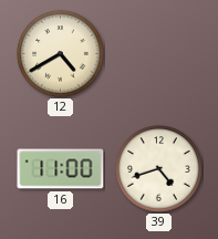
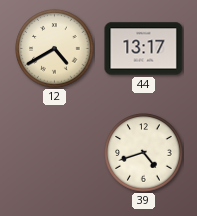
44: none -> 13:17 (144, 49)
16: 11:00 -> none (61, 169)
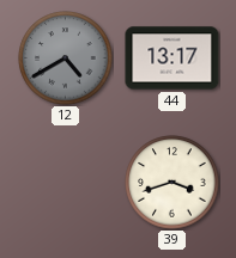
12 dial: cream -> grey (66, 59)
39: 4:42 -> 3:42 (173, 183)
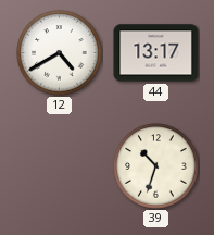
12 dial: grey -> white (60, 53)
39: 3:42 -> 10:33 (156, 166)
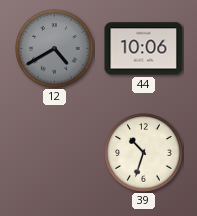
12 dial: white -> grey (55, 49)
44: 13:17 -> 10:06 (144, 49)
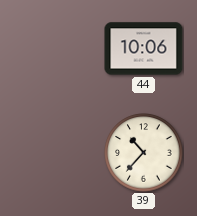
12: 4:40 -> none (55, 49)
39: 10:33 -> 10:37 (144, 153)
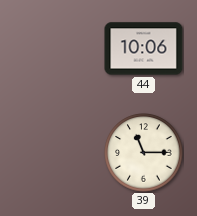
39: 10:37 -> 11:15 (144, 153)
